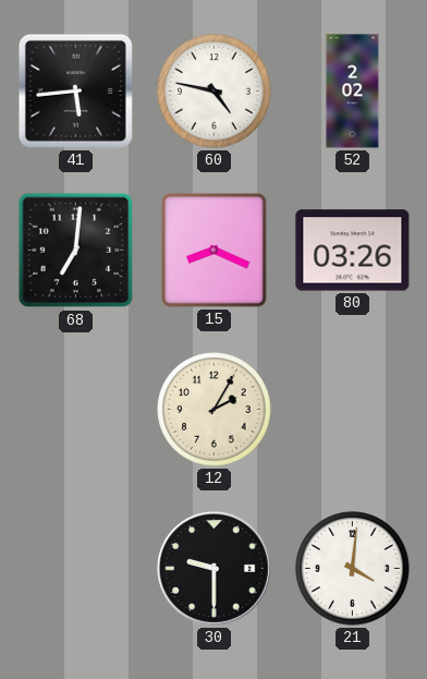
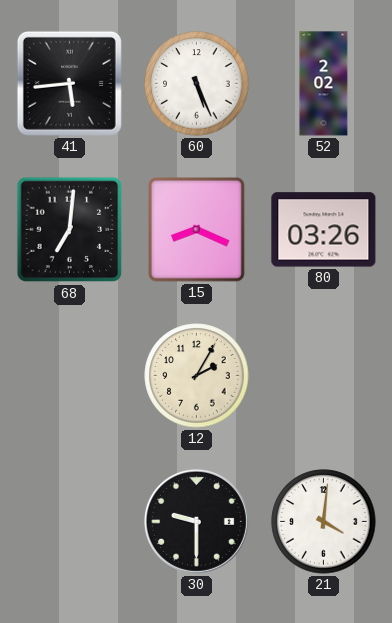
60: 4:47 -> 5:26 (197, 84)
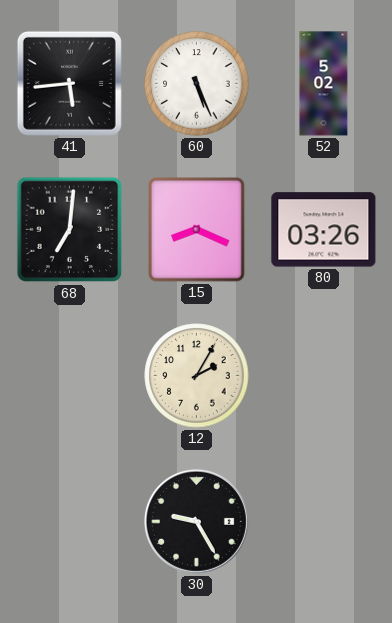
52: 2:02 -> 5:02 (324, 84)
30: 9:30 -> 9:25 (196, 521)
21: 4:01 -> none (324, 522)
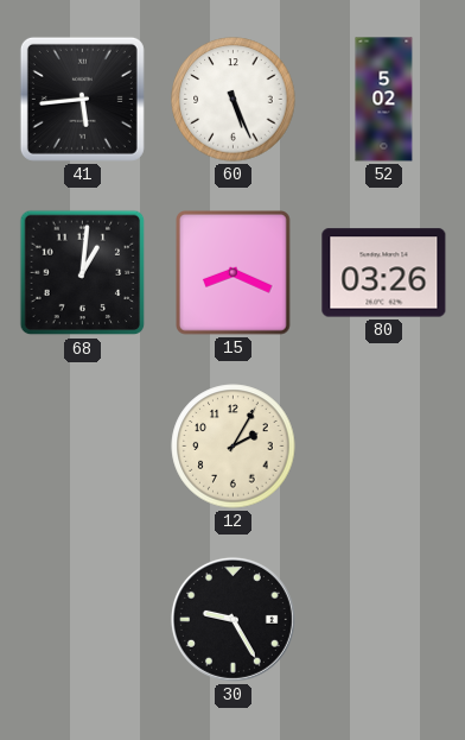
68: 7:01 -> 1:01 (83, 273)
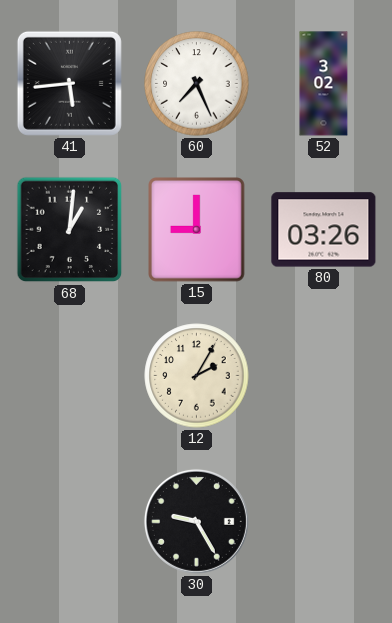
60: 5:26 -> 7:26 (197, 84)
52: 5:02 -> 3:02 (324, 84)
15: 8:19 -> 9:00 (197, 230)
